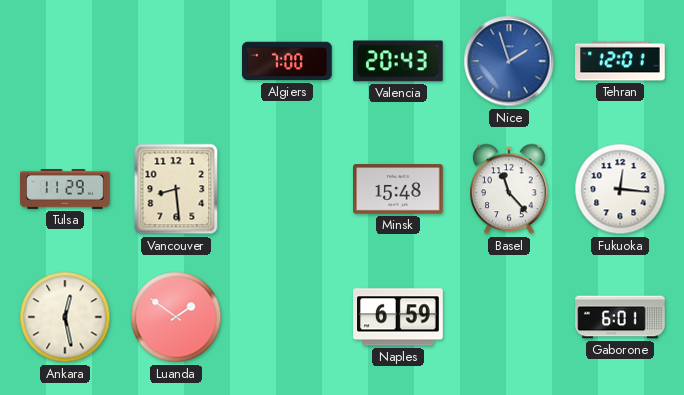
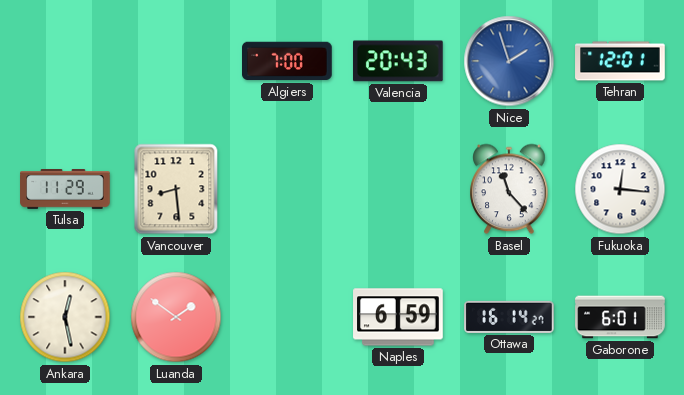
Minsk: 15:48 -> none (398, 189)
Ottawa: none -> 16:14 (509, 317)
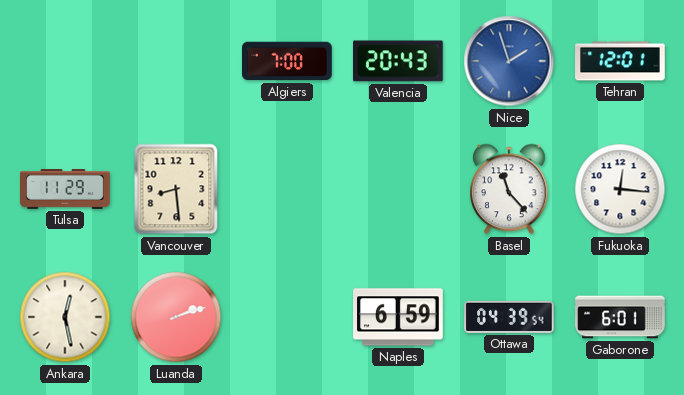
Luanda: 1:51 -> 2:12 (176, 317)
Ottawa: 16:14 -> 04:39 (509, 317)
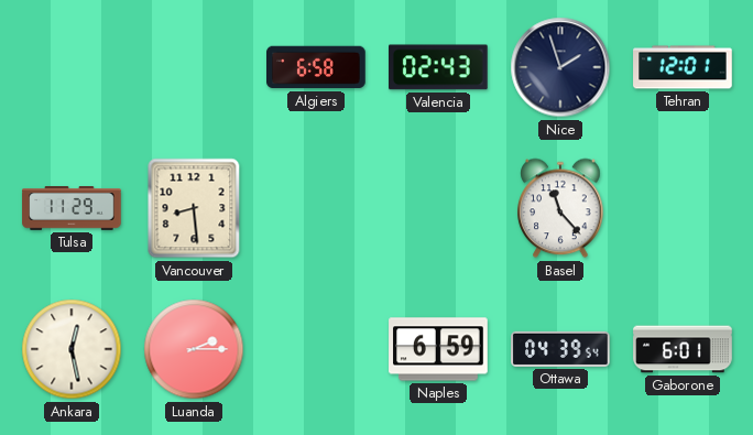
Algiers: 7:00 -> 6:58 (316, 67)
Valencia: 20:43 -> 02:43 (439, 67)
Nice dial: blue -> navy (560, 67)
Fukuoka: 12:16 -> none (620, 189)
Luanda: 2:12 -> 2:15 (194, 349)
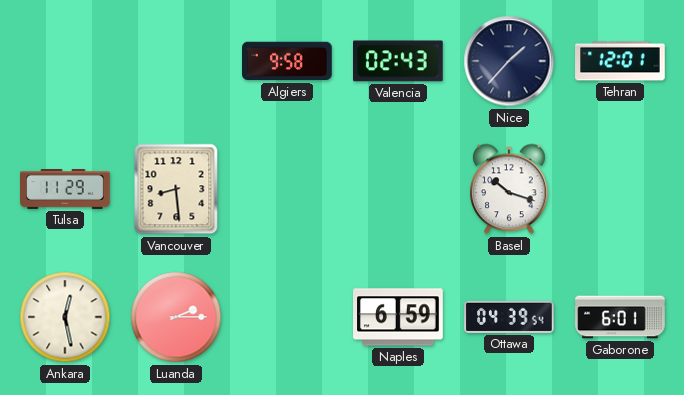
Algiers: 6:58 -> 9:58 (287, 61)
Nice: 1:57 -> 1:37 (509, 61)
Basel: 11:23 -> 10:18 (509, 189)
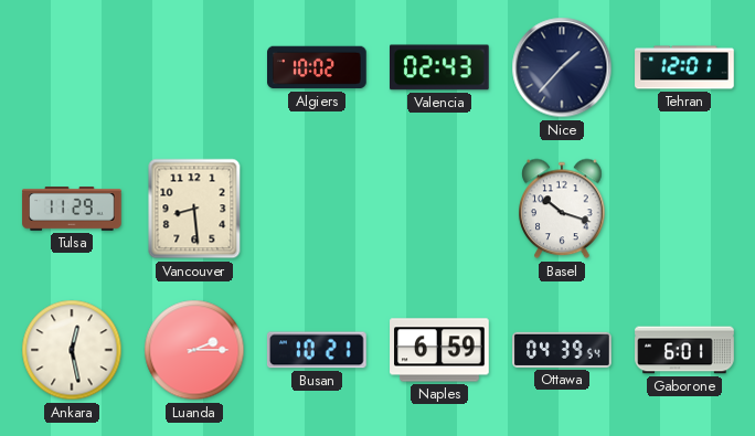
Algiers: 9:58 -> 10:02 (317, 67)
Busan: none -> 10:21 (317, 350)
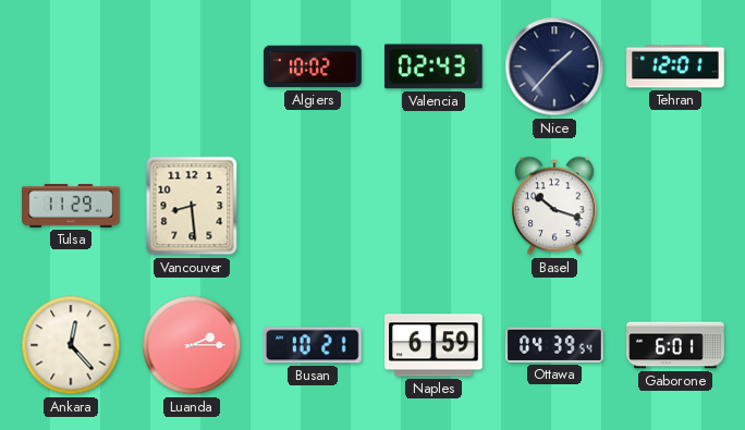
Ankara: 12:28 -> 12:23 (71, 345)
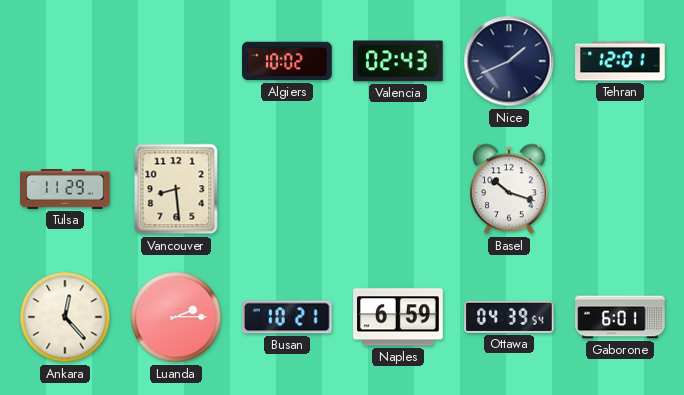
Nice: 1:37 -> 1:41 (509, 61)
